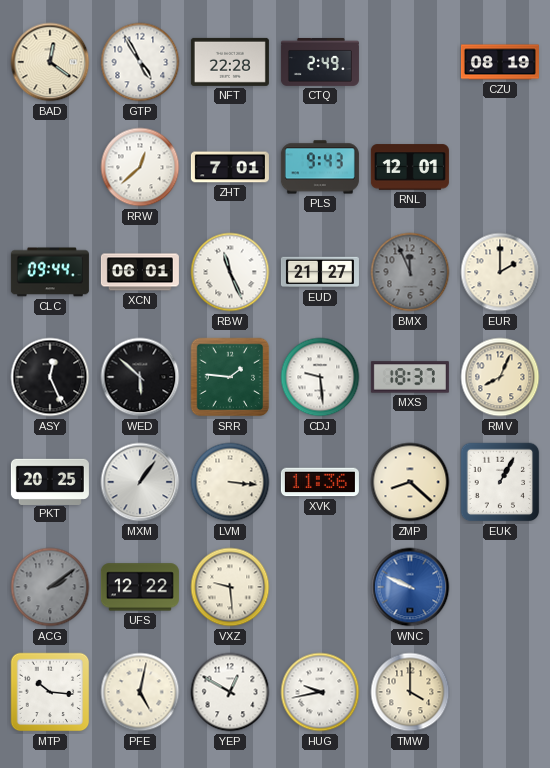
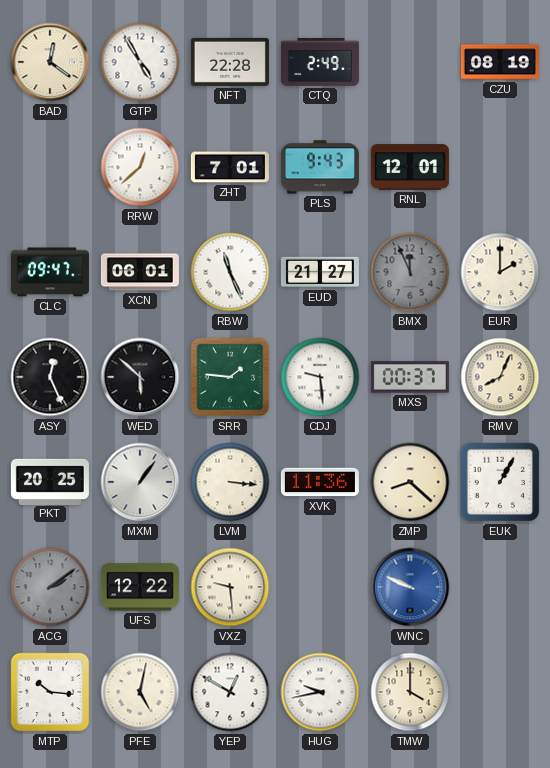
CLC: 09:44 -> 09:47 (50, 272)
MXS: 18:37 -> 00:37 (410, 377)
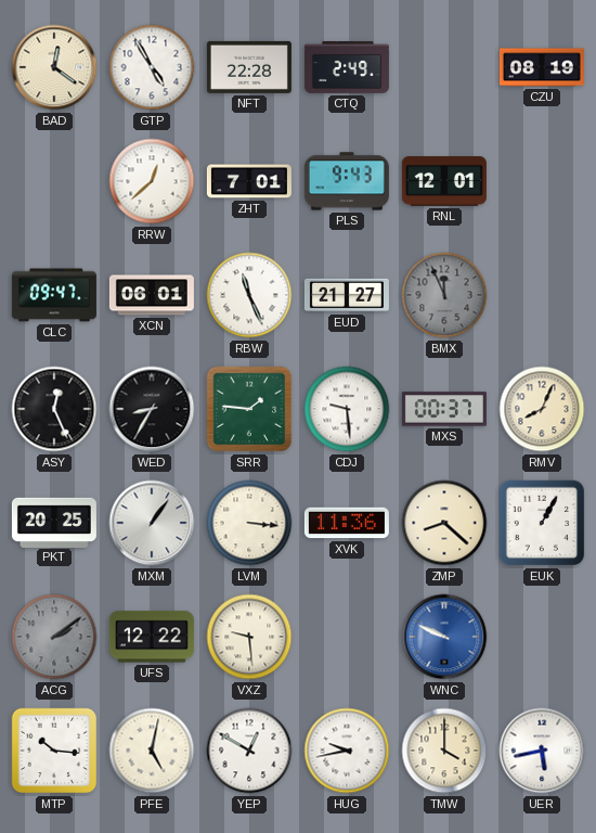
EUR: 2:00 -> none (500, 272)
WED: 5:52 -> 8:35 (152, 409)
UER: none -> 5:43 (542, 751)
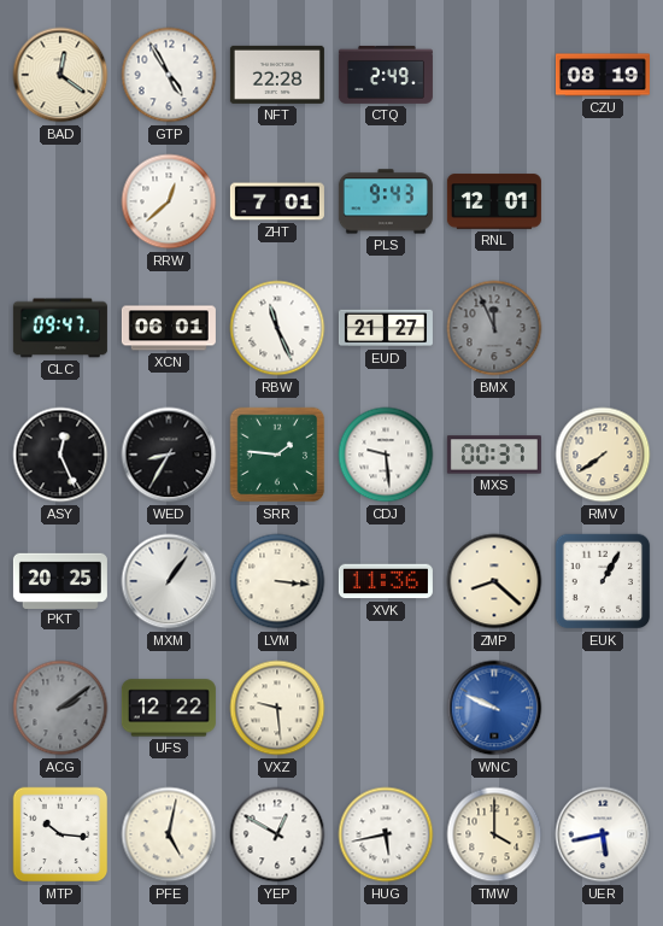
RMV: 8:04 -> 7:39 (603, 455)
HUG: 9:43 -> 5:43 (386, 834)
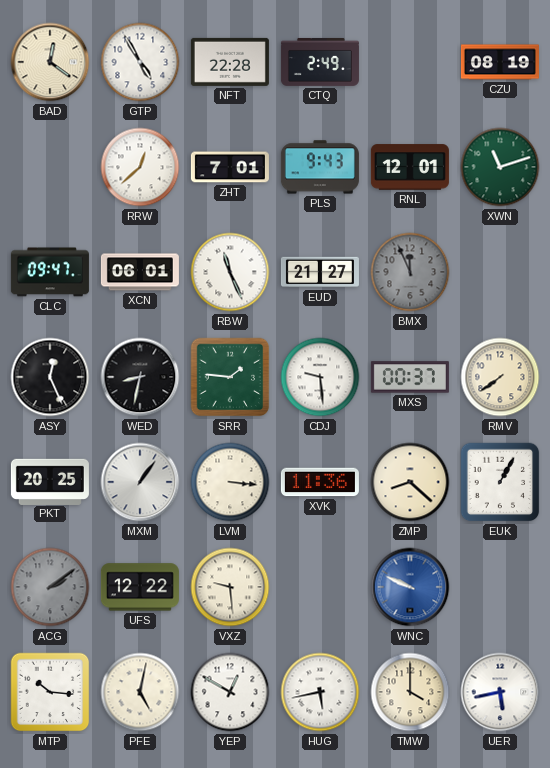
XWN: none -> 11:12 (500, 167)
WED: 8:35 -> 8:32 (140, 377)
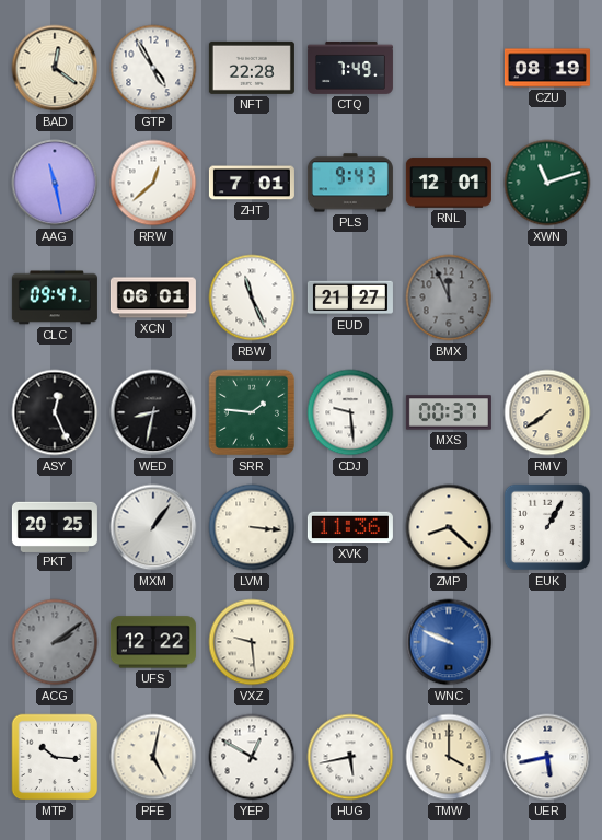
CTQ: 2:49 -> 7:49 (350, 68)
AAG: none -> 11:28 (55, 183)
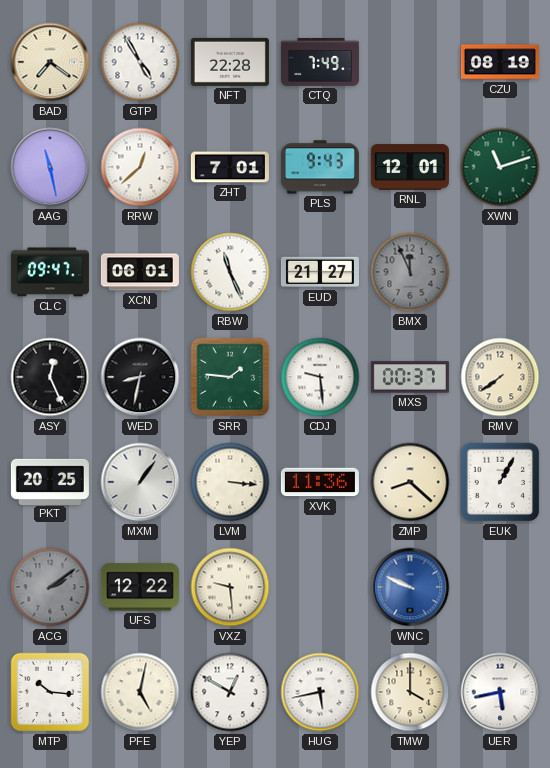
BAD: 12:21 -> 7:21 (50, 62)
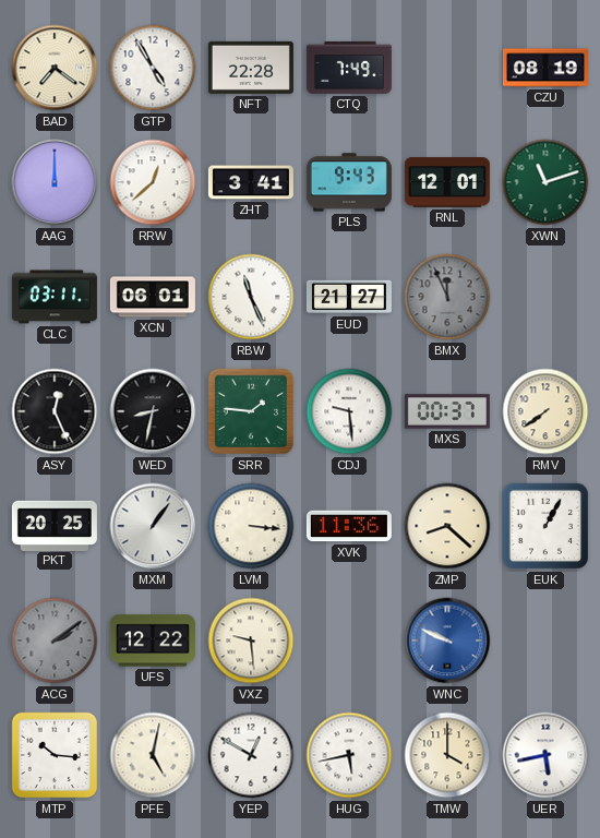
AAG: 11:28 -> 12:00 (55, 182)
ZHT: 7:01 -> 3:41 (251, 182)
CLC: 09:47 -> 03:11 (55, 297)
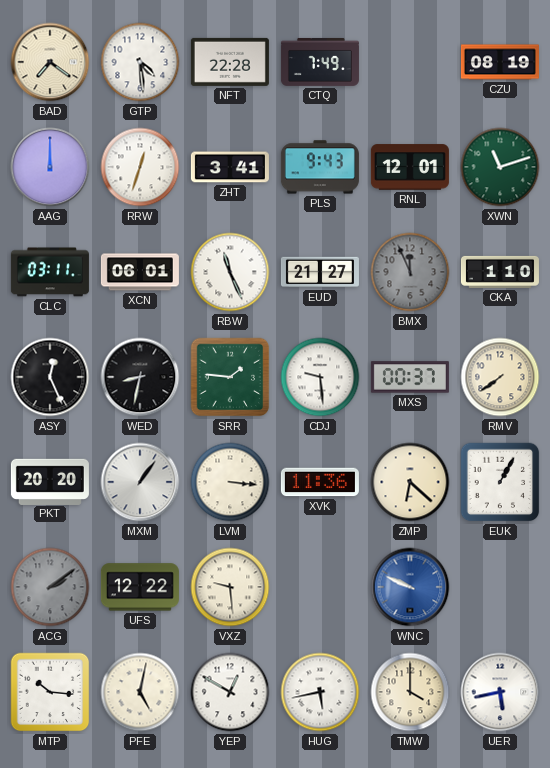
GTP: 4:55 -> 4:29 (140, 62)
RRW: 12:38 -> 12:33 (140, 167)
CKA: none -> 1:10 (500, 272)
PKT: 20:25 -> 20:20 (50, 481)
ZMP: 8:22 -> 6:22 (410, 482)
